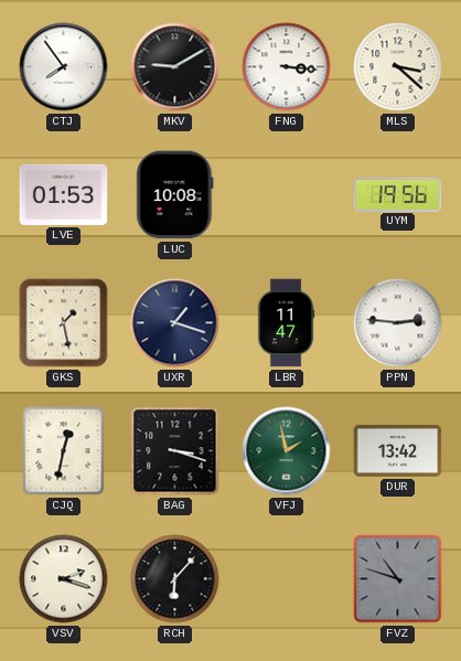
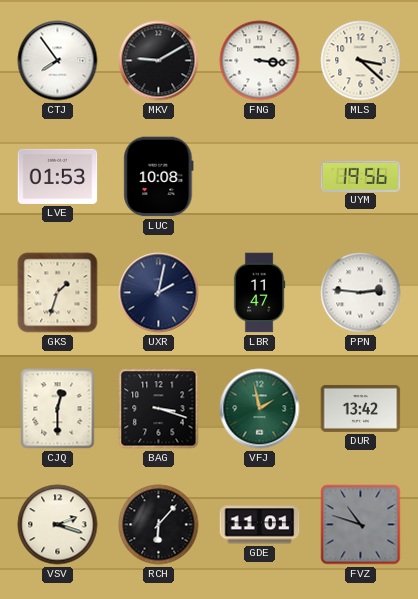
GKS: 1:28 -> 1:33 (58, 293)
UXR: 1:18 -> 2:02 (159, 293)
CJQ: 12:32 -> 12:30 (58, 409)
GDE: none -> 11:01 (260, 525)
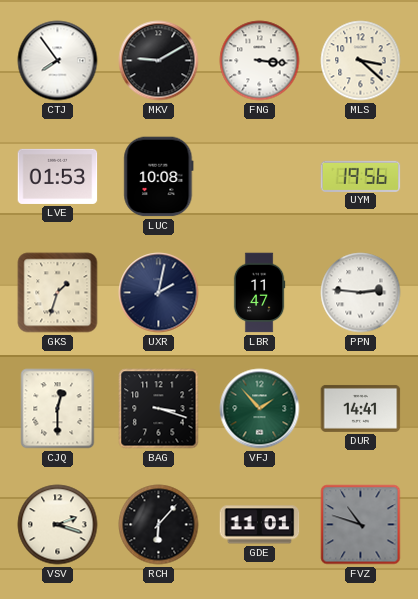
VFJ: 1:58 -> 1:53 (260, 409)
DUR: 13:42 -> 14:41 (361, 408)
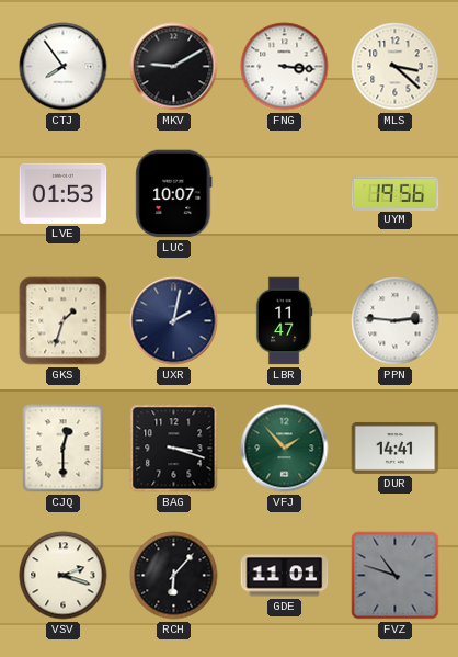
LUC: 10:08 -> 10:07 (174, 194)
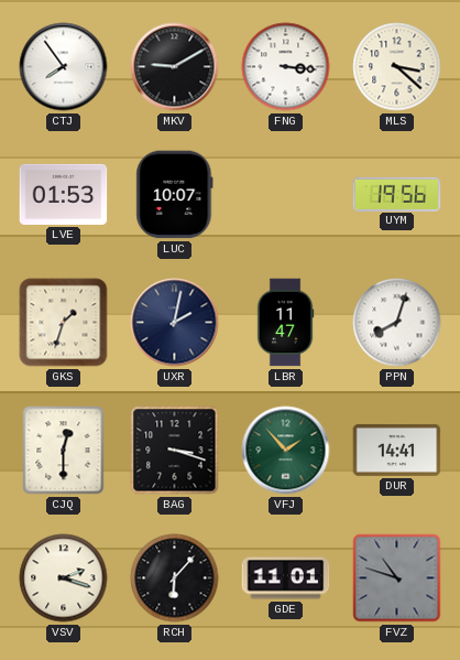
PPN: 2:46 -> 8:03 (397, 323)
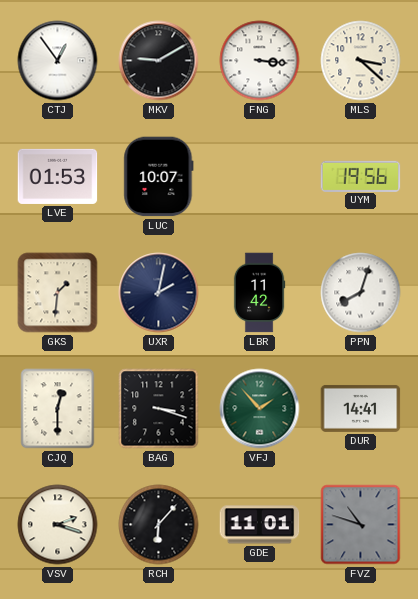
CTJ: 7:54 -> 12:54 (58, 61)
GKS: 1:33 -> 1:31 (58, 293)
LBR: 11:47 -> 11:42 (259, 293)
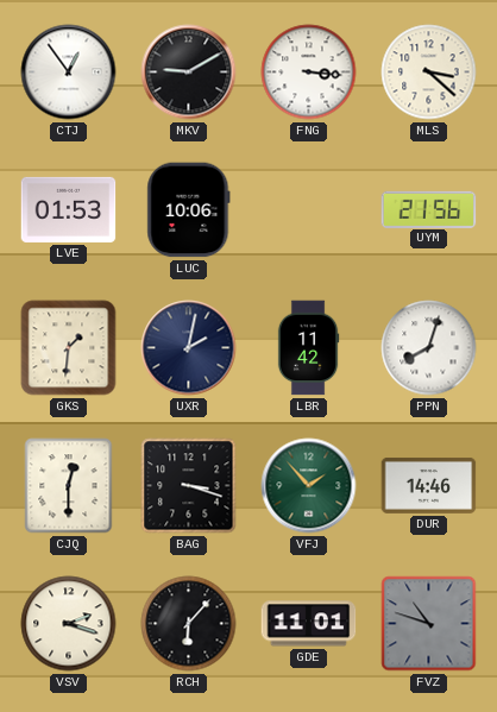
LUC: 10:07 -> 10:06 (189, 210)
UYM: 19:56 -> 21:56 (429, 209)
DUR: 14:41 -> 14:46 (429, 485)
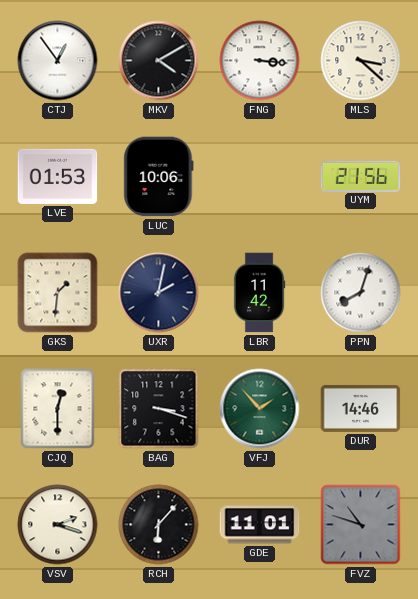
MKV: 9:10 -> 4:10 (159, 61)
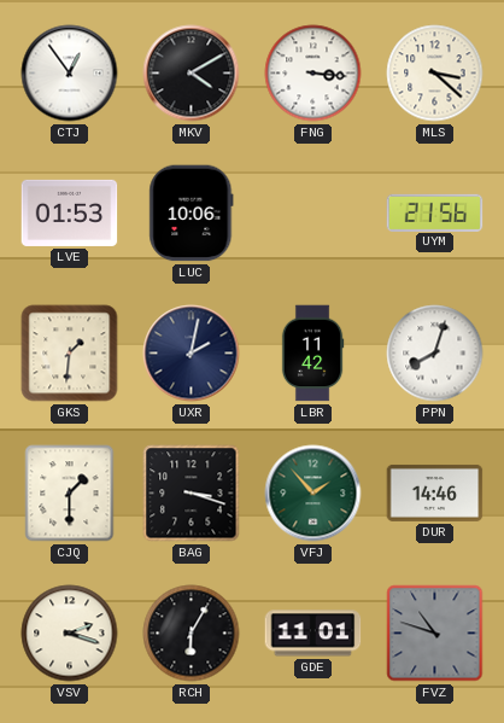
CJQ: 12:30 -> 1:30 (70, 494)
RCH: 6:07 -> 6:05 (192, 634)
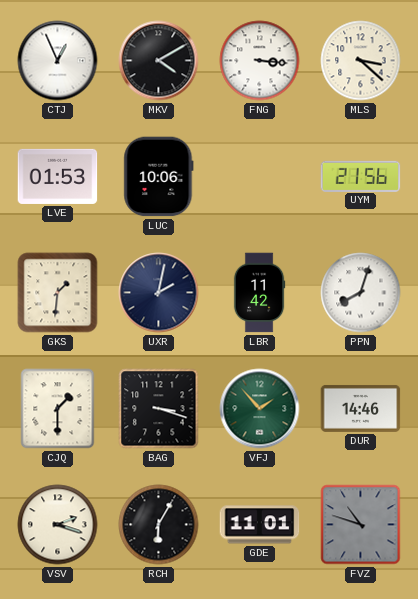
CTJ: 12:54 -> 12:56 (58, 61)
